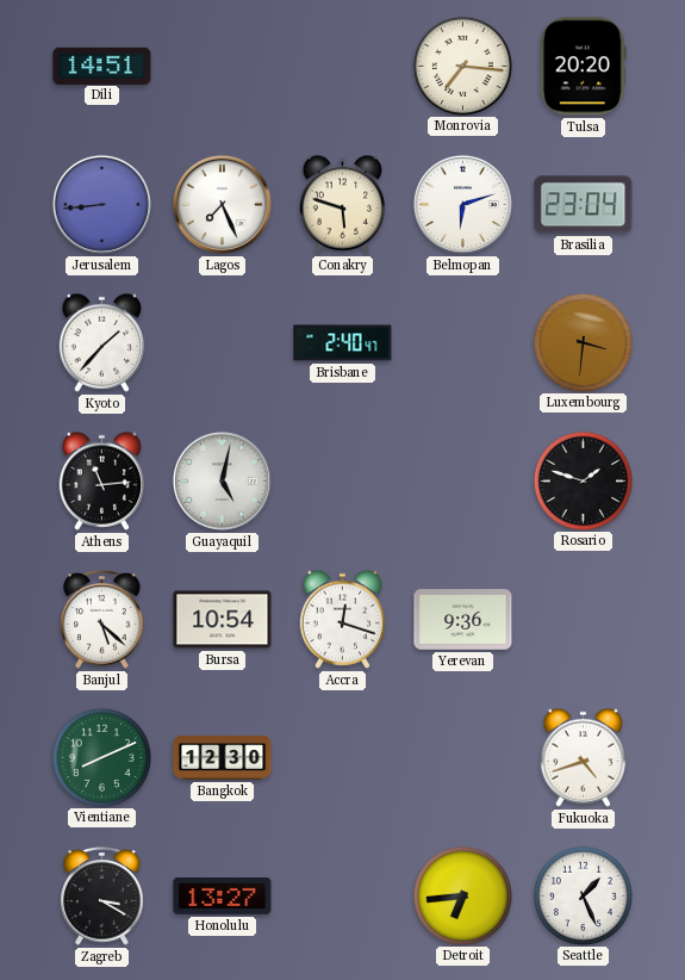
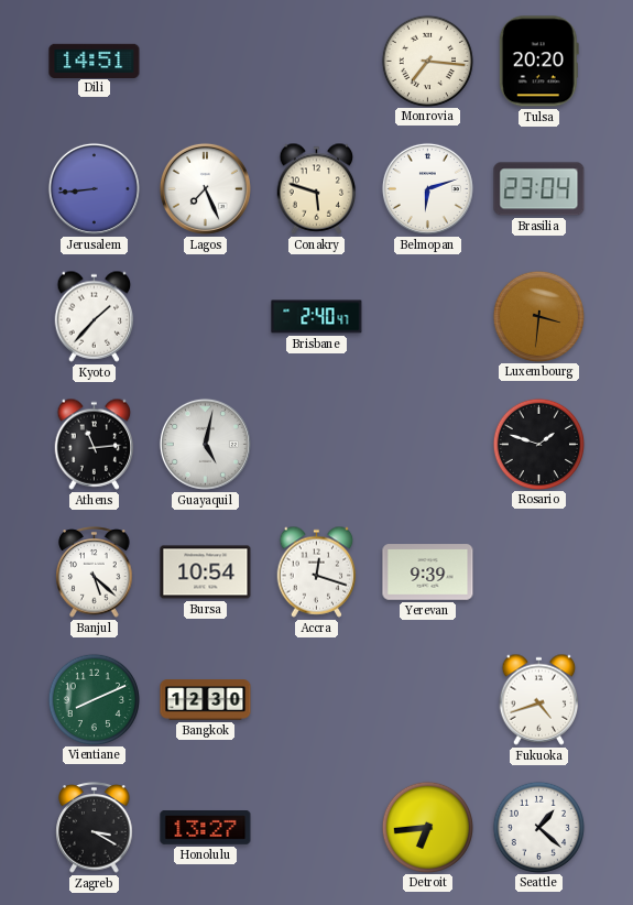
Yerevan: 9:36 -> 9:39 (428, 573)
Seattle: 1:26 -> 1:22 (538, 827)
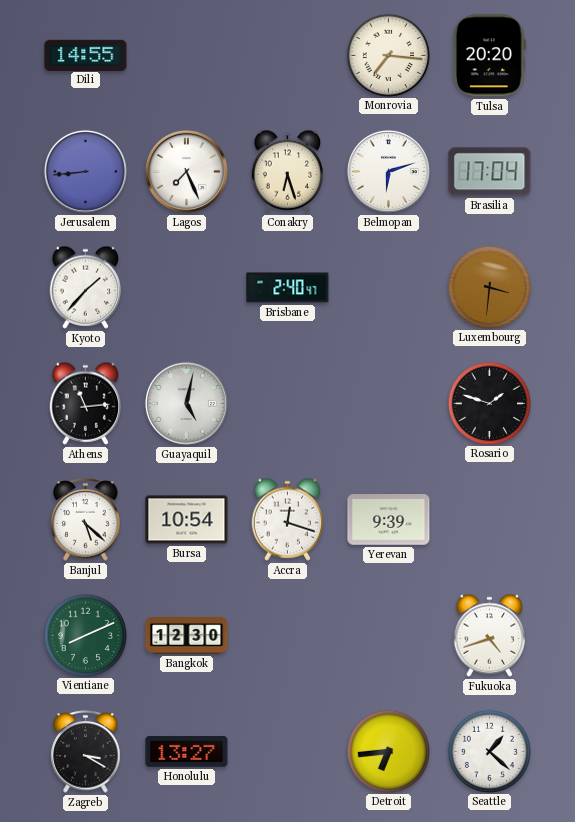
Dili: 14:51 -> 14:55 (86, 55)
Conakry: 5:48 -> 6:27 (288, 171)
Brasilia: 23:04 -> 17:04 (490, 172)
